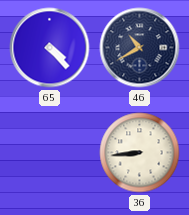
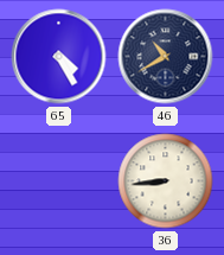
65: 4:23 -> 4:25 (59, 57)
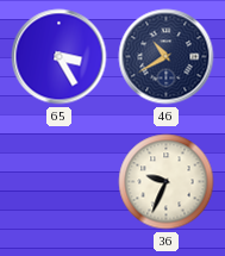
65: 4:25 -> 3:25 (60, 57)
36: 8:44 -> 9:34 (167, 182)
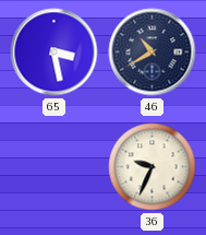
65: 3:25 -> 3:28 (54, 52)
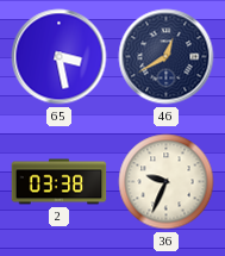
46: 10:40 -> 12:40 (167, 57)
2: none -> 03:38 (60, 182)
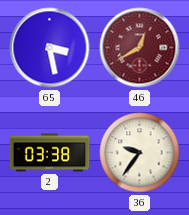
46 dial: navy -> burgundy (140, 48)
36: 9:34 -> 9:36 (140, 153)
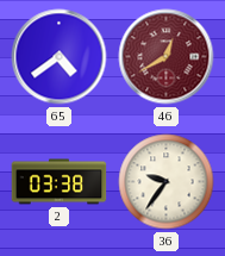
65: 3:28 -> 4:39 (60, 57)
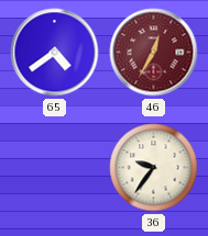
46: 12:40 -> 12:35 (154, 53)
2: 03:38 -> none (60, 182)
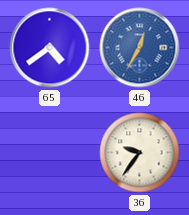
46 dial: burgundy -> blue (140, 48)
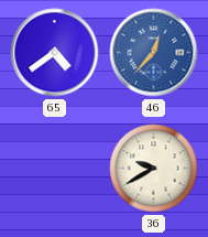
46: 12:35 -> 12:37 (154, 53)
36: 9:36 -> 9:40 (154, 169)
